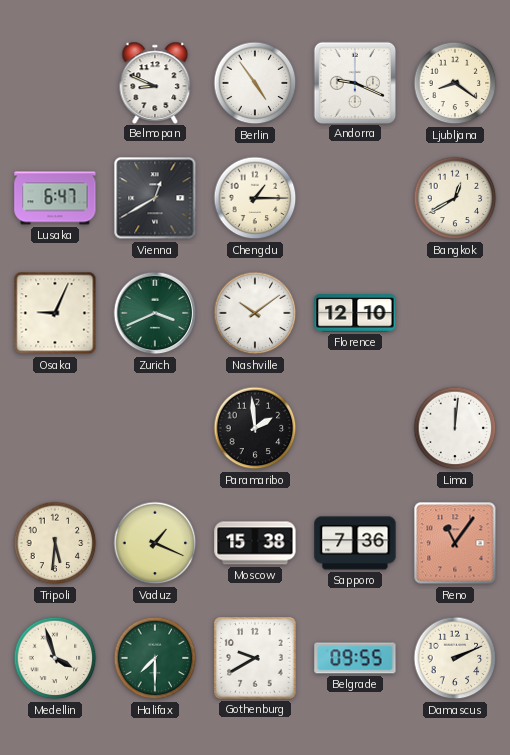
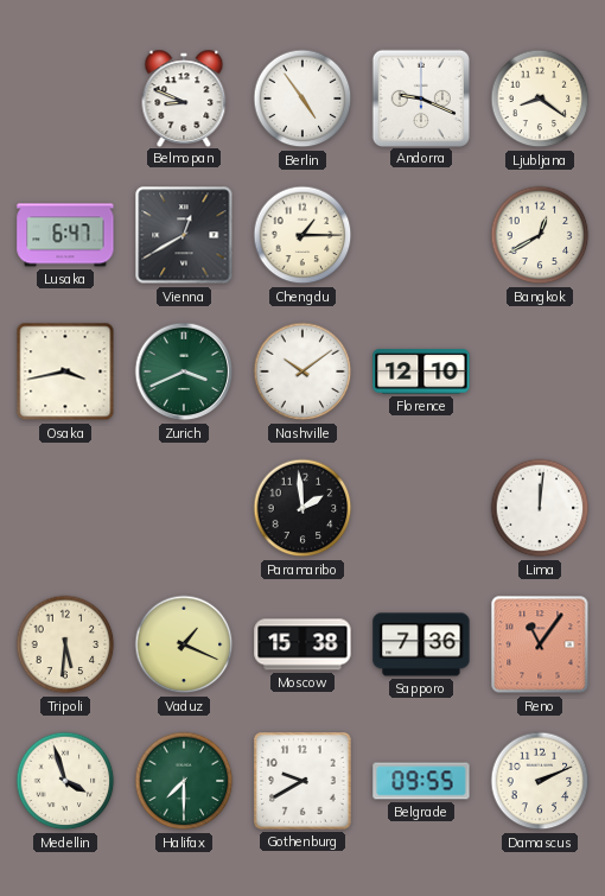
Osaka: 9:04 -> 3:43 (65, 371)
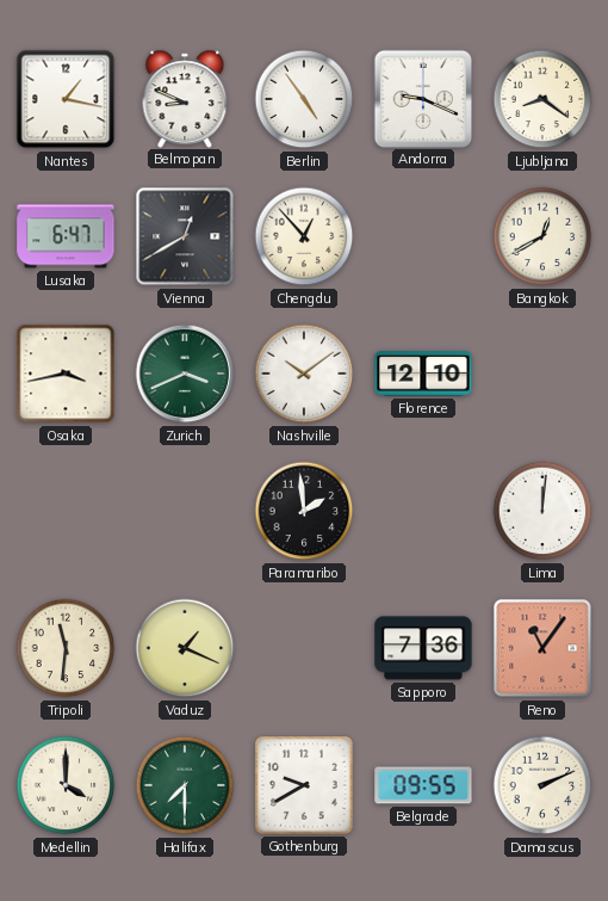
Nantes: none -> 1:17 (66, 99)
Chengdu: 1:15 -> 12:53 (304, 236)
Tripoli: 5:31 -> 11:31 (66, 648)
Moscow: 15:38 -> none (302, 644)
Medellin: 3:57 -> 4:00 (66, 785)
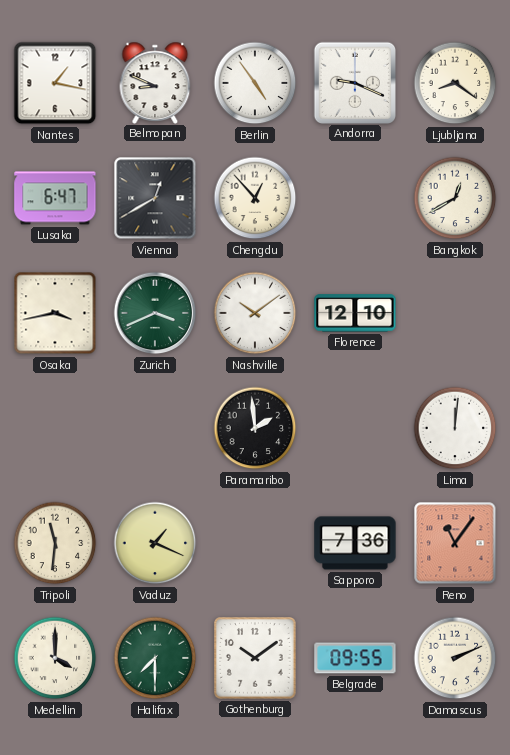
Gothenburg: 9:40 -> 10:09 (256, 659)
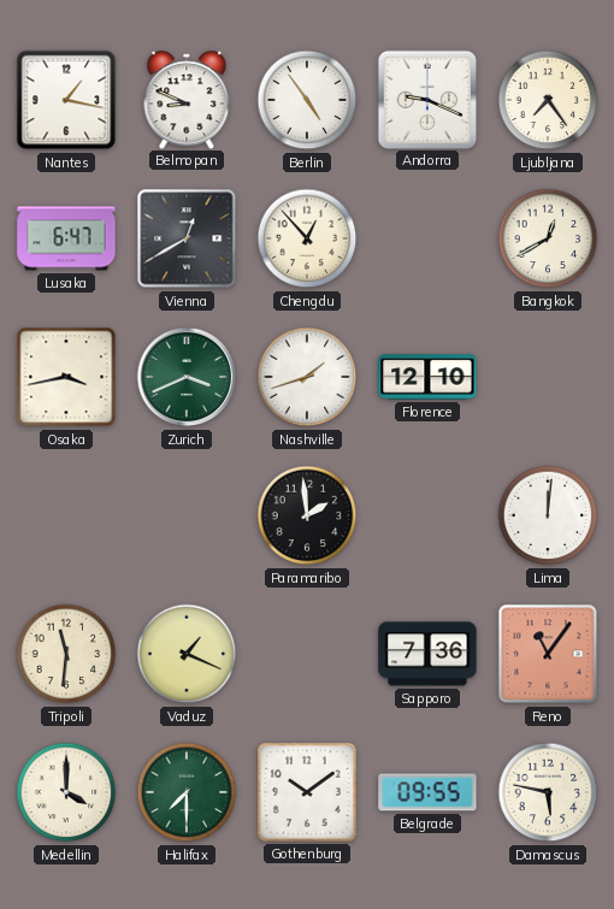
Ljubljana: 8:21 -> 7:24 (548, 100)
Nashville: 10:09 -> 1:42 (307, 377)
Damascus: 2:11 -> 5:47 (548, 792)
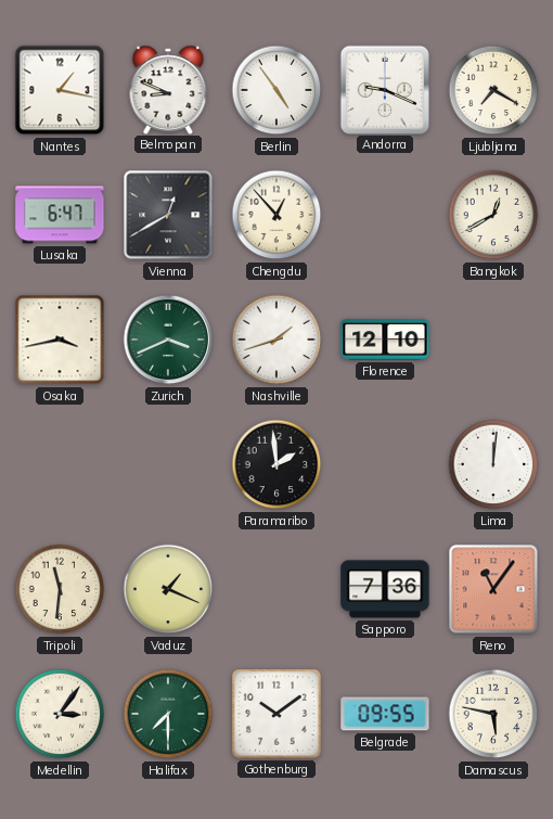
Ljubljana: 7:24 -> 7:20 (493, 90)
Medellin: 4:00 -> 3:06 (60, 714)
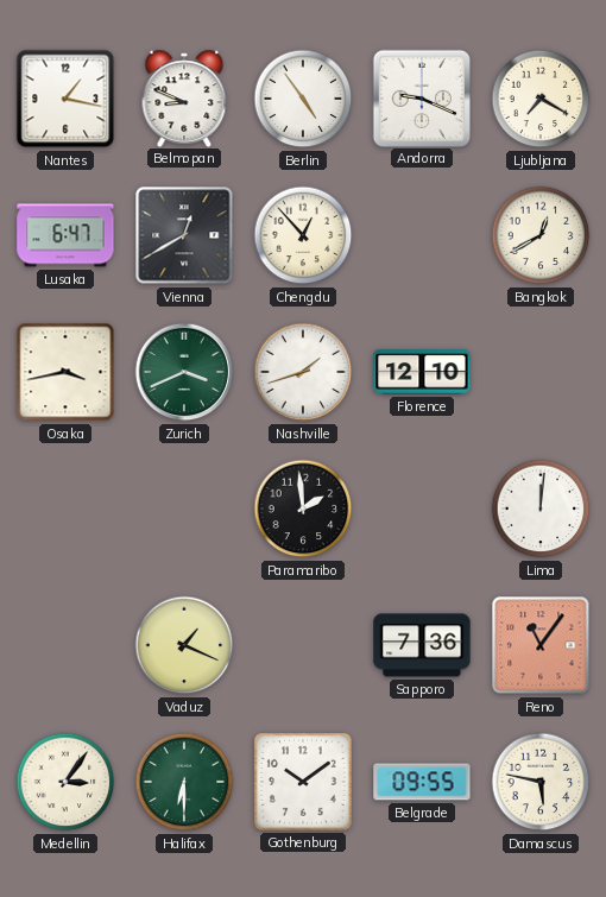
Tripoli: 11:31 -> none (60, 589)
Halifax: 7:30 -> 6:30 (184, 782)
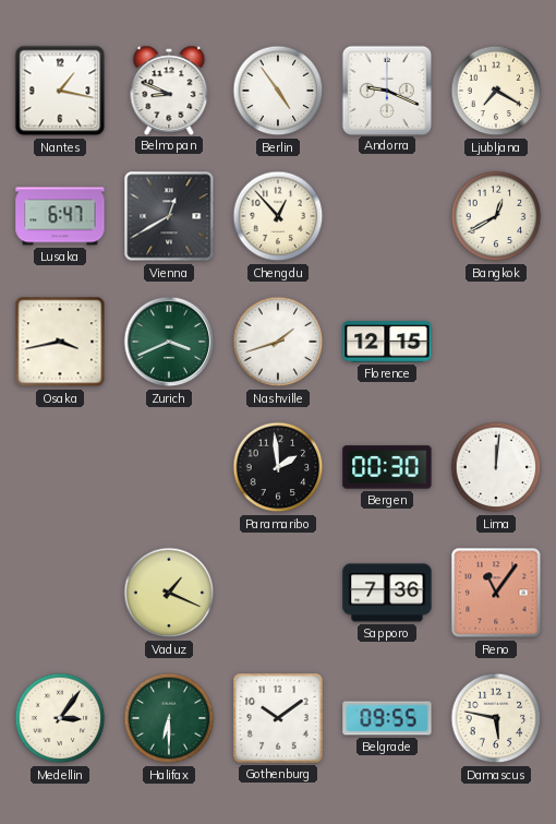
Florence: 12:10 -> 12:15 (387, 342)
Bergen: none -> 00:30 (387, 467)
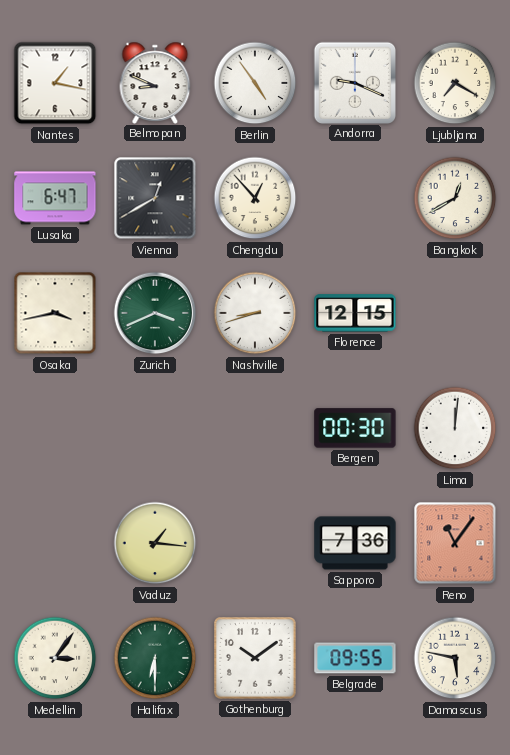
Nashville: 1:42 -> 8:42 (255, 313)
Paramaribo: 1:59 -> none (278, 467)
Vaduz: 1:19 -> 1:16 (155, 543)
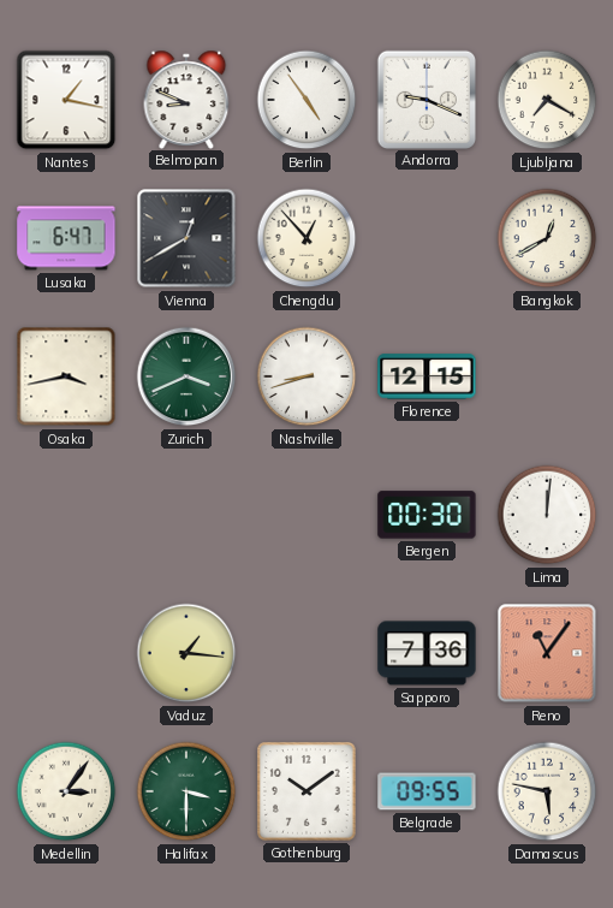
Halifax: 6:30 -> 3:30 (186, 791)
